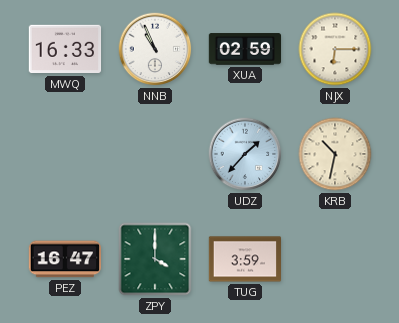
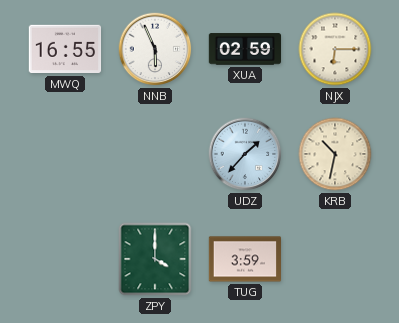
MWQ: 16:33 -> 16:55 (65, 49)
NNB: 10:56 -> 5:56 (155, 49)
PEZ: 16:47 -> none (65, 259)
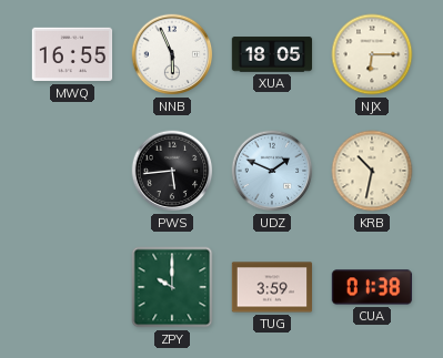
XUA: 02:59 -> 18:05 (272, 54)
PWS: none -> 5:44 (172, 171)
UDZ: 1:37 -> 1:49 (272, 171)
ZPY: 4:00 -> 10:00 (172, 287)
CUA: none -> 01:38 (372, 287)
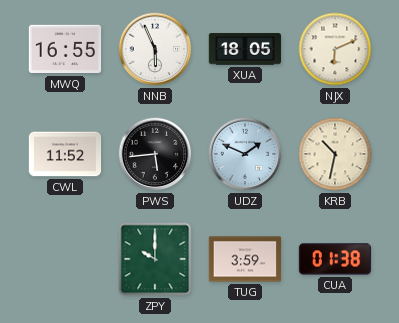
NJX: 6:15 -> 6:11 (335, 49)
CWL: none -> 11:52 (65, 154)
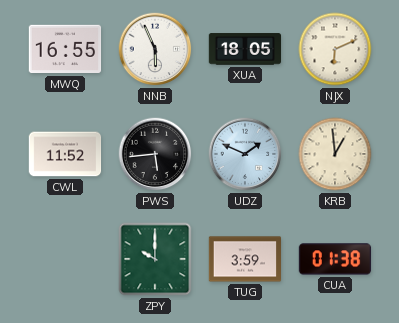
KRB: 10:32 -> 12:59 (335, 154)
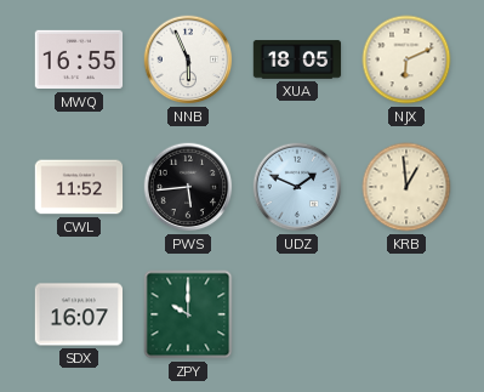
SDX: none -> 16:07 (78, 314)
TUG: 3:59 -> none (245, 259)
CUA: 01:38 -> none (335, 259)
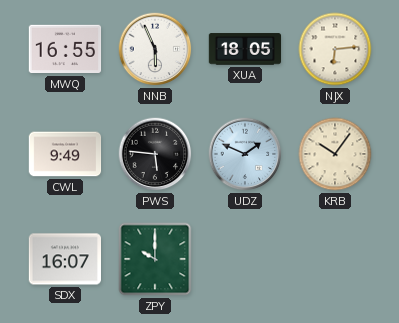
NJX: 6:11 -> 6:14 (335, 49)
CWL: 11:52 -> 9:49 (65, 154)
PWS: 5:44 -> 5:46 (155, 154)
KRB: 12:59 -> 10:06 (335, 154)
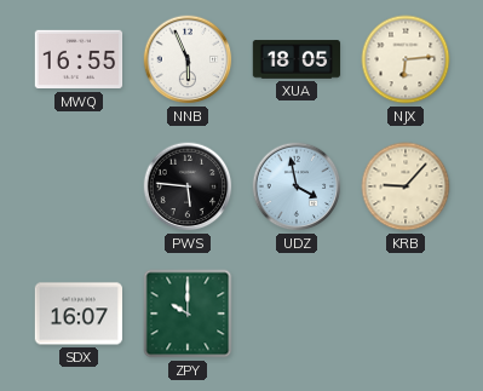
CWL: 9:49 -> none (65, 154)
UDZ: 1:49 -> 3:58 (297, 186)
KRB: 10:06 -> 9:07 (406, 186)
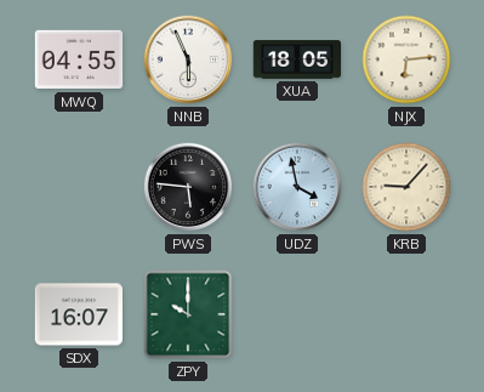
MWQ: 16:55 -> 04:55 (79, 59)
